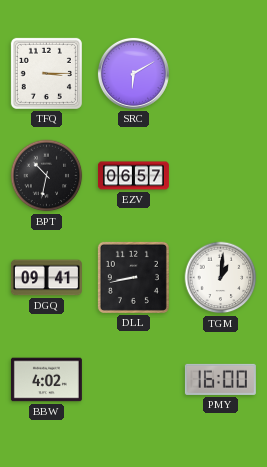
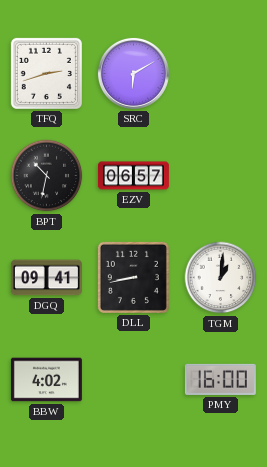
TFQ: 3:15 -> 2:42 (46, 73)
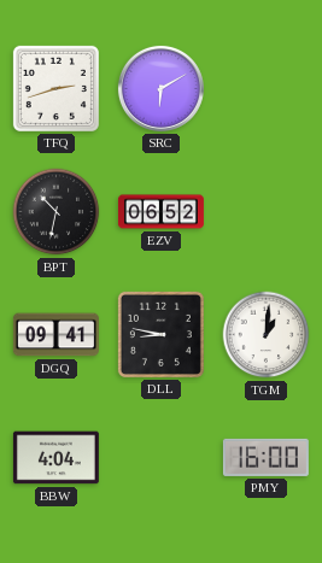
EZV: 06:57 -> 06:52 (160, 212)
DLL: 8:43 -> 8:47 (160, 334)
BBW: 4:02 -> 4:04 (55, 458)
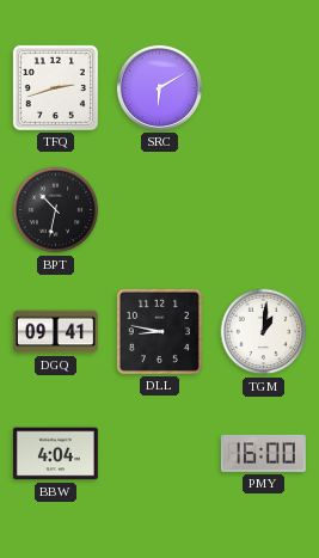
EZV: 06:52 -> none (160, 212)
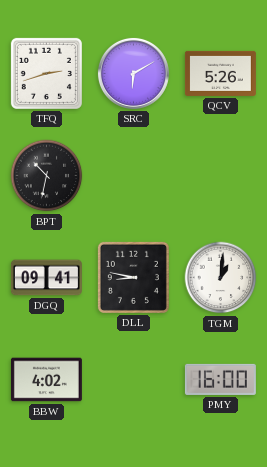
QCV: none -> 5:26 (220, 73)
BBW: 4:04 -> 4:02 (46, 380)
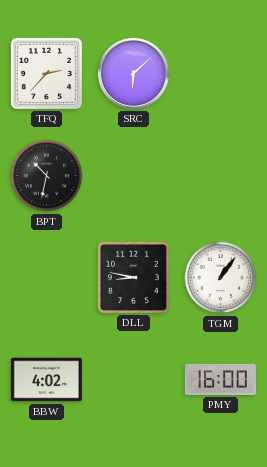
TFQ: 2:42 -> 2:37 (46, 73)
SRC: 6:10 -> 6:08 (133, 73)
QCV: 5:26 -> none (220, 73)
DGQ: 09:41 -> none (46, 278)
TGM: 1:01 -> 1:06 (221, 278)
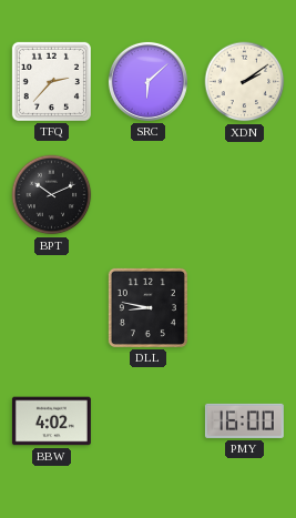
XDN: none -> 2:09 (245, 82)
BPT: 10:32 -> 10:11 (52, 195)
TGM: 1:06 -> none (221, 278)
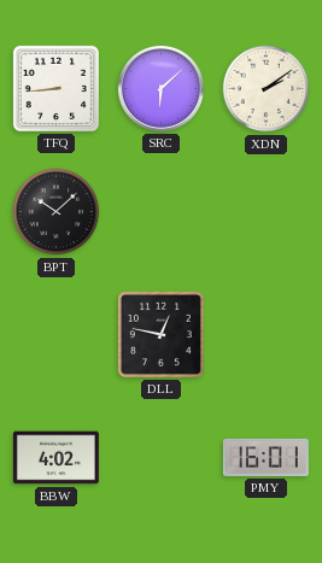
TFQ: 2:37 -> 8:44 (55, 88)
BPT: 10:11 -> 10:08 (57, 212)
DLL: 8:47 -> 12:47 (160, 334)
PMY: 16:00 -> 16:01 (265, 457)
